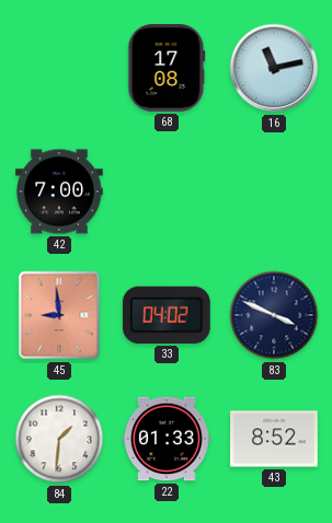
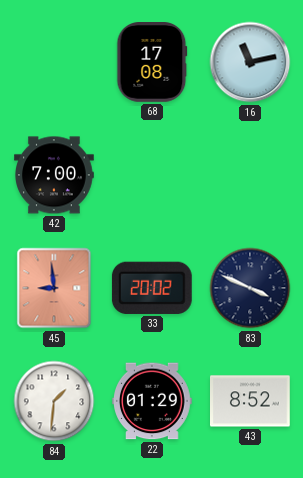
33: 04:02 -> 20:02 (152, 288)
22: 01:33 -> 01:29 (153, 401)
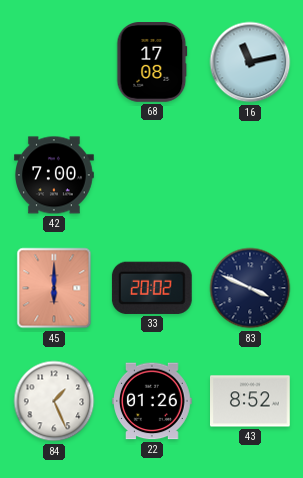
45: 8:59 -> 6:00 (54, 288)
84: 1:31 -> 1:26 (54, 401)
22: 01:29 -> 01:26 (153, 401)
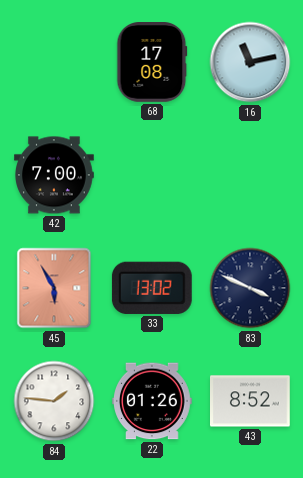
45: 6:00 -> 5:55 (54, 288)
33: 20:02 -> 13:02 (152, 288)
84: 1:26 -> 1:46 (54, 401)
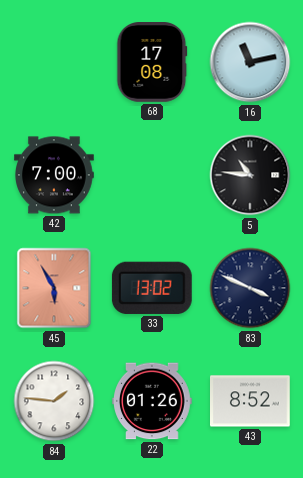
5: none -> 10:46 (250, 175)
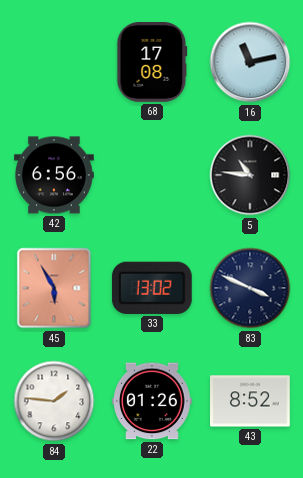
42: 7:00 -> 6:56 (54, 175)
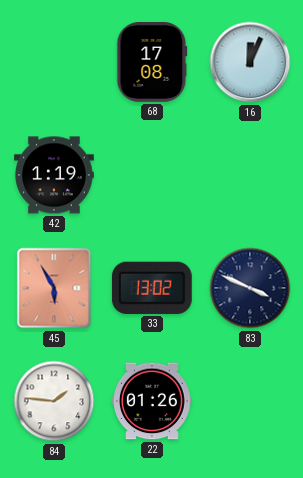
16: 11:13 -> 12:04 (250, 62)
42: 6:56 -> 1:19 (54, 175)
5: 10:46 -> none (250, 175)
43: 8:52 -> none (251, 401)
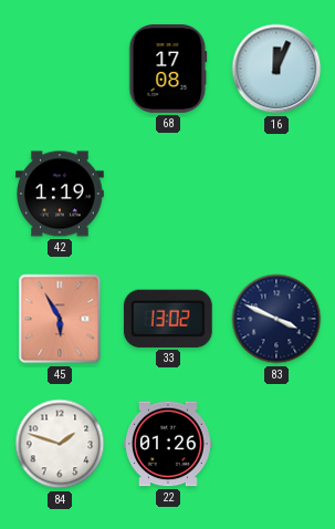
84: 1:46 -> 1:48 (60, 444)
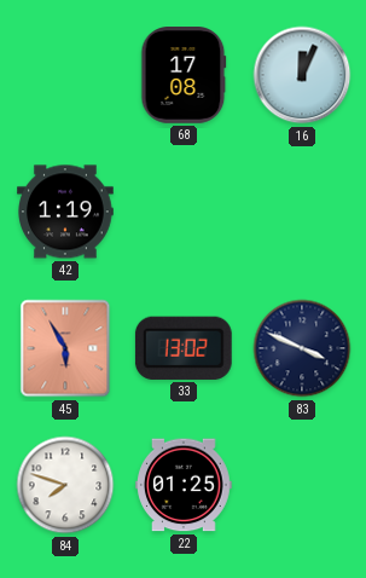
84: 1:48 -> 7:48 (65, 485)
22: 01:26 -> 01:25 (185, 485)
